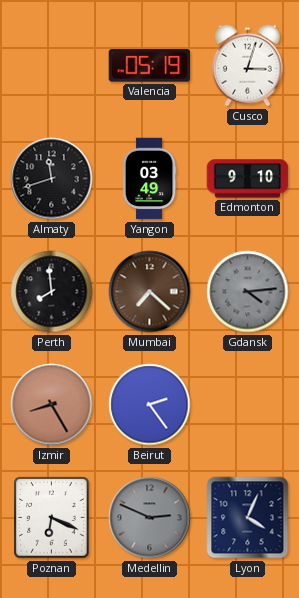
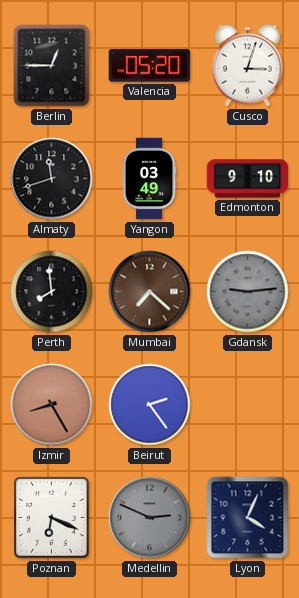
Berlin: none -> 12:45 (52, 66)
Valencia: 05:19 -> 05:20 (150, 66)
Gdansk: 4:14 -> 9:14 (248, 292)
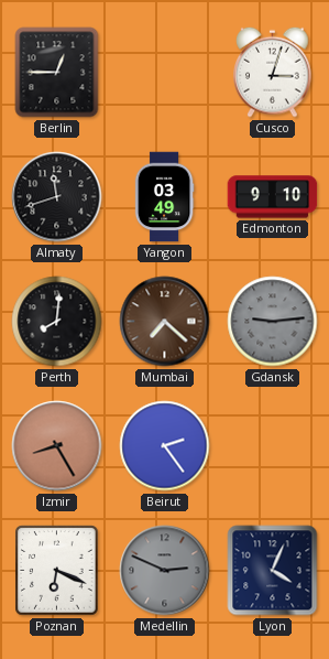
Valencia: 05:20 -> none (150, 66)
Perth: 7:59 -> 8:01 (57, 322)
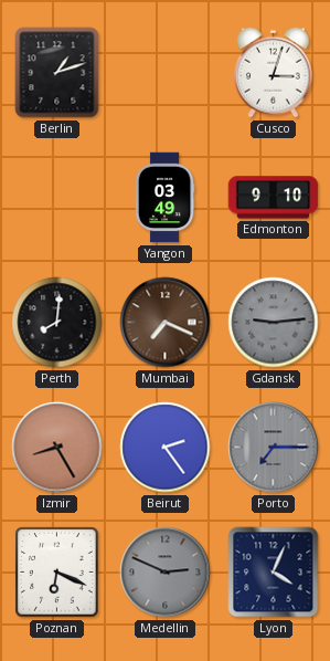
Berlin: 12:45 -> 1:12 (57, 73)
Almaty: 11:42 -> none (57, 197)
Mumbai: 7:22 -> 7:19 (166, 323)
Porto: none -> 7:15 (274, 448)
